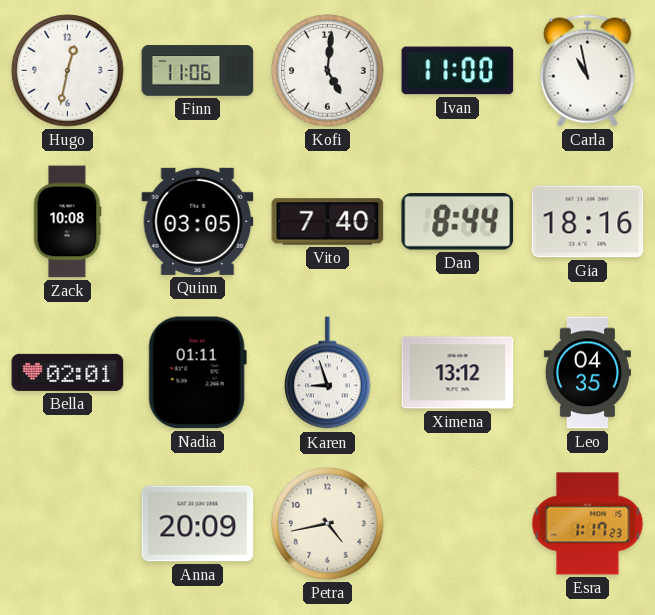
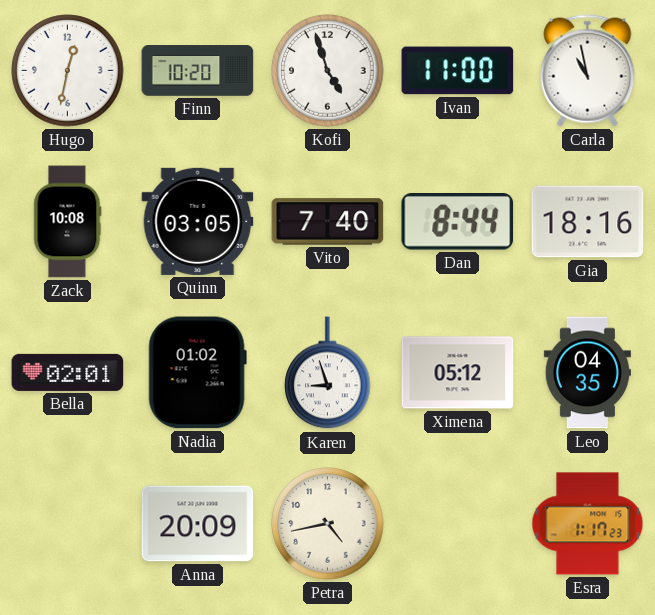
Finn: 11:06 -> 10:20 (198, 71)
Kofi: 5:01 -> 4:57 (328, 71)
Nadia: 01:11 -> 01:02 (197, 373)
Ximena: 13:12 -> 05:12 (458, 373)
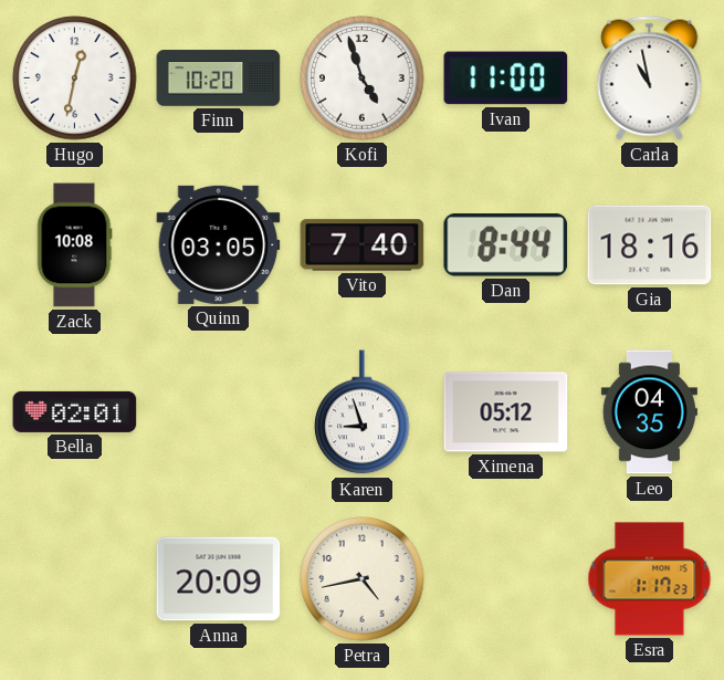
Nadia: 01:02 -> none (197, 373)
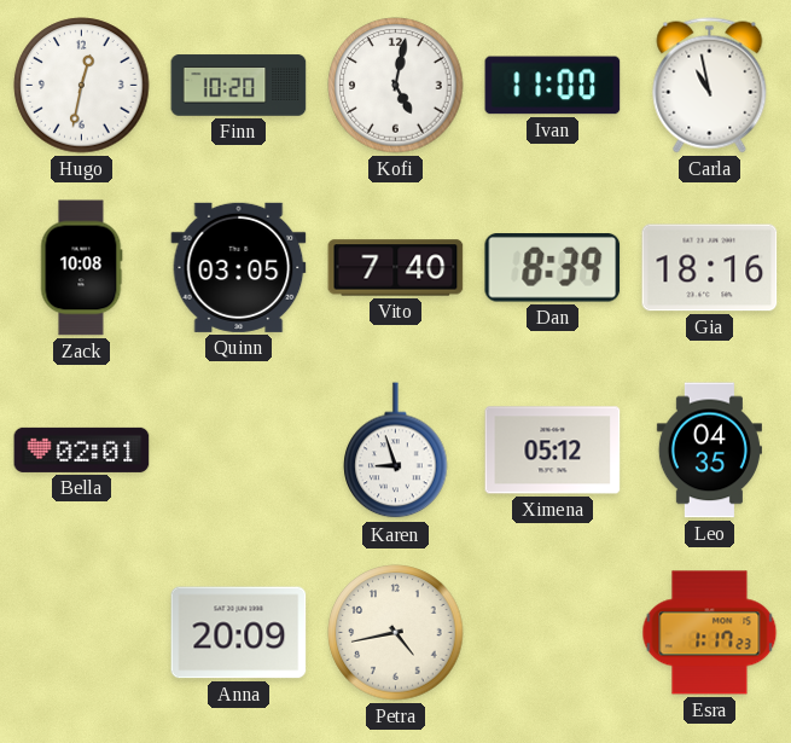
Kofi: 4:57 -> 5:02 (396, 86)
Dan: 8:44 -> 8:39 (553, 268)
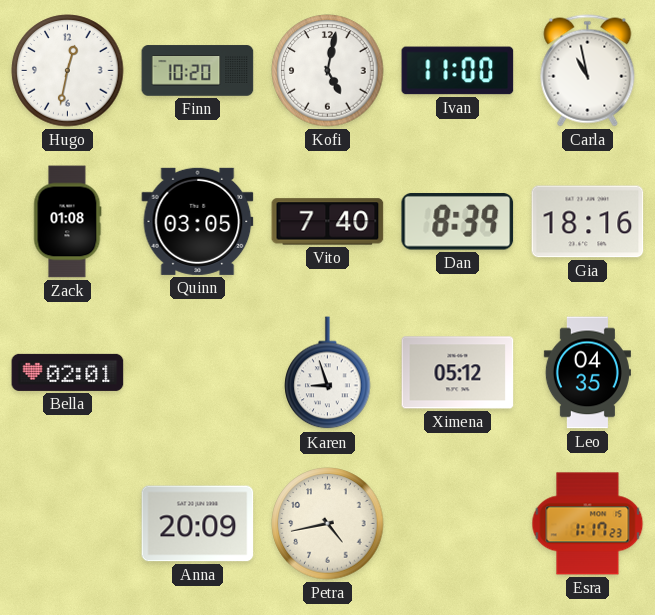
Zack: 10:08 -> 01:08 (68, 222)
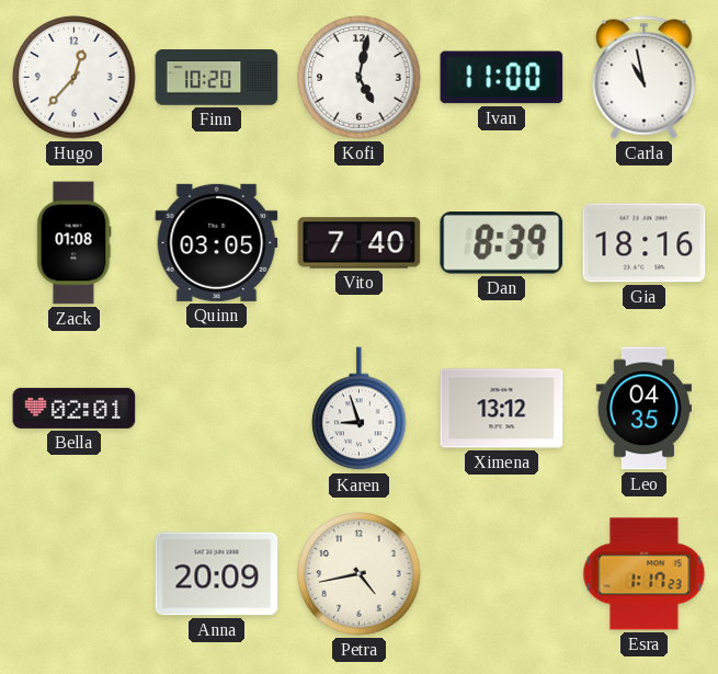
Hugo: 12:32 -> 12:37 (75, 78)
Ximena: 05:12 -> 13:12 (502, 409)
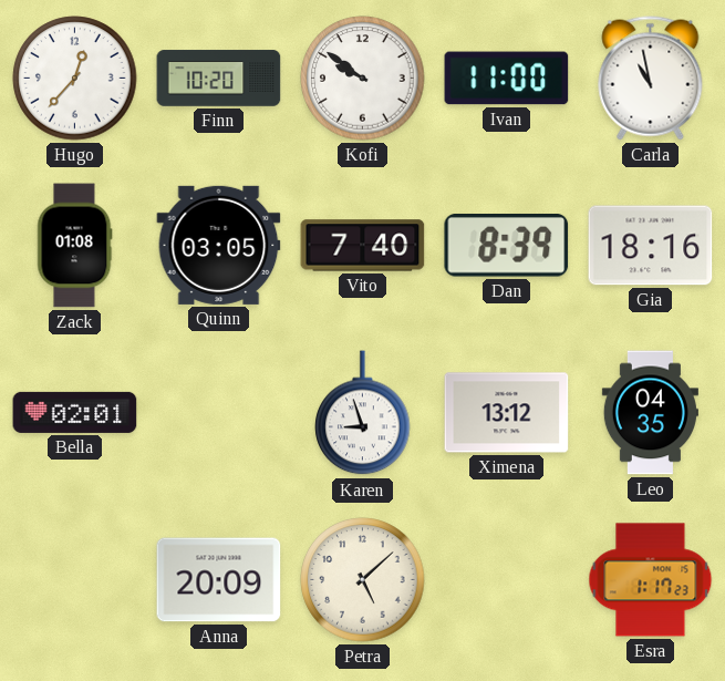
Kofi: 5:02 -> 9:51 (363, 79)
Petra: 4:43 -> 5:08 (363, 580)
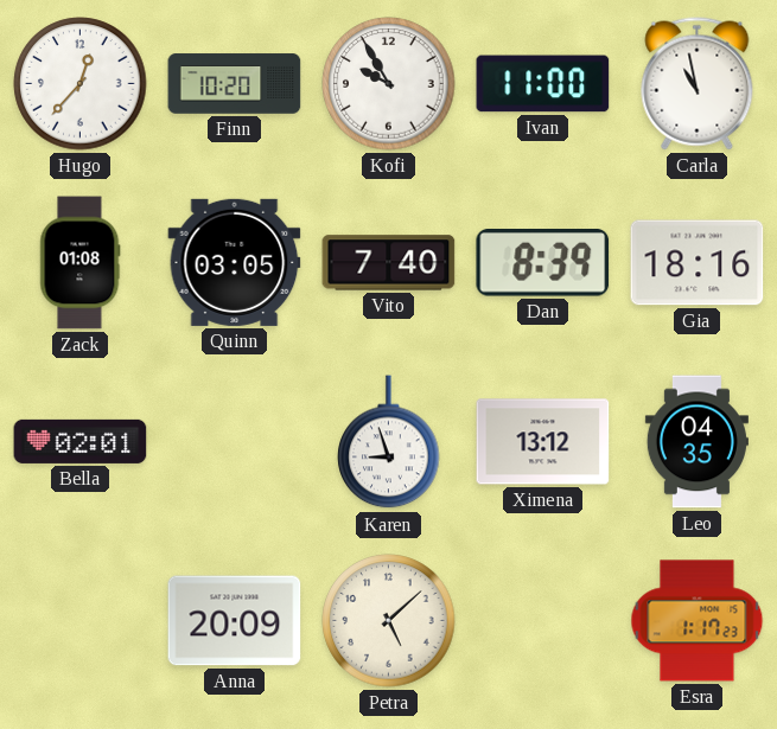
Kofi: 9:51 -> 9:55 (389, 84)
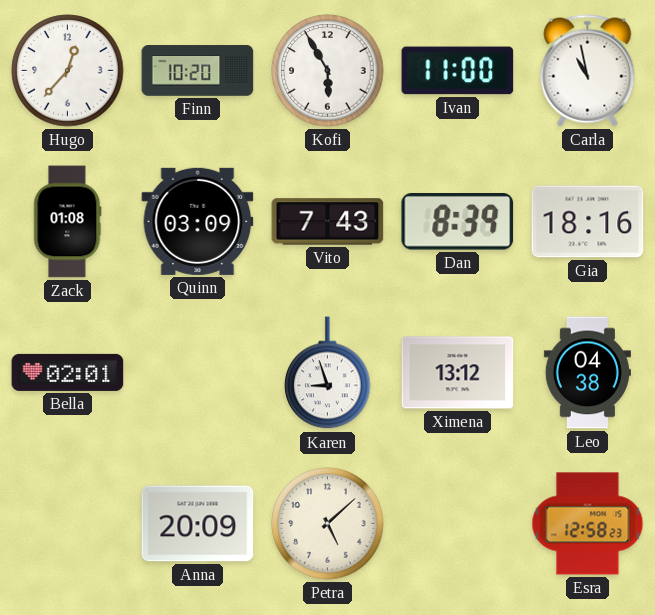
Kofi: 9:55 -> 5:55 (328, 71)
Quinn: 03:05 -> 03:09 (198, 221)
Vito: 7:40 -> 7:43 (328, 222)
Leo: 04:35 -> 04:38 (587, 373)
Esra: 1:17 -> 12:58 (588, 524)
